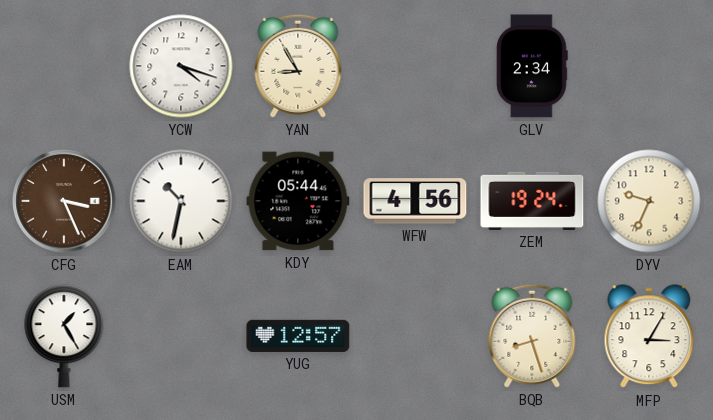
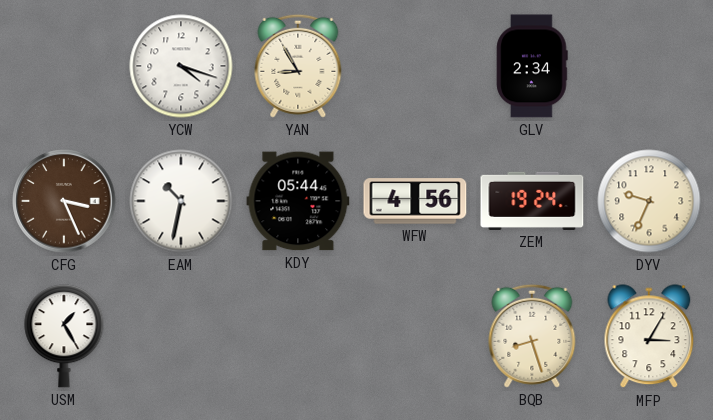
YUG: 12:57 -> none (298, 336)
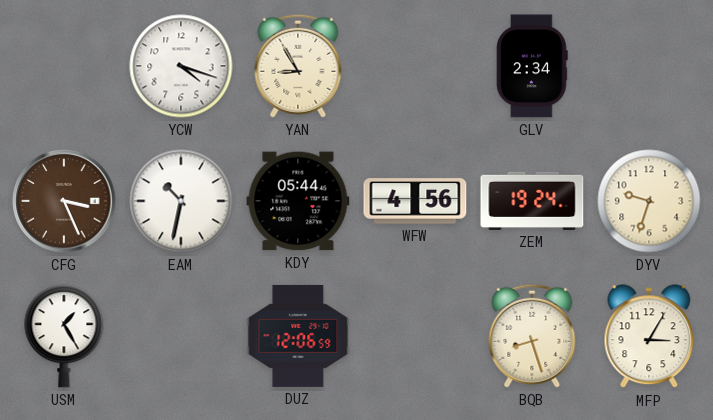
DYV: 9:34 -> 9:33 (649, 201)
DUZ: none -> 12:06 (298, 336)
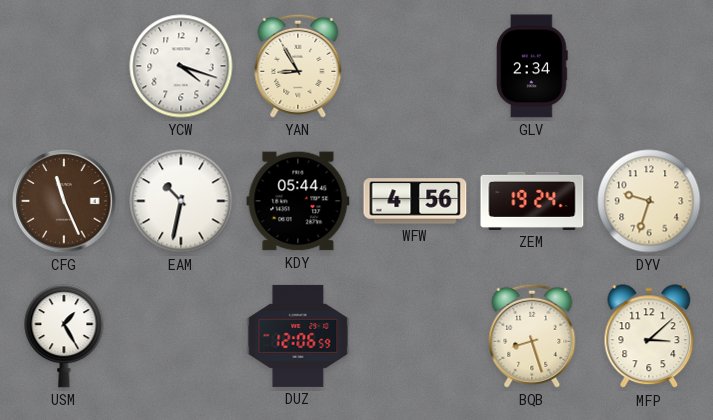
CFG: 3:26 -> 11:26 (64, 201)
MFP: 3:05 -> 3:08 (649, 337)
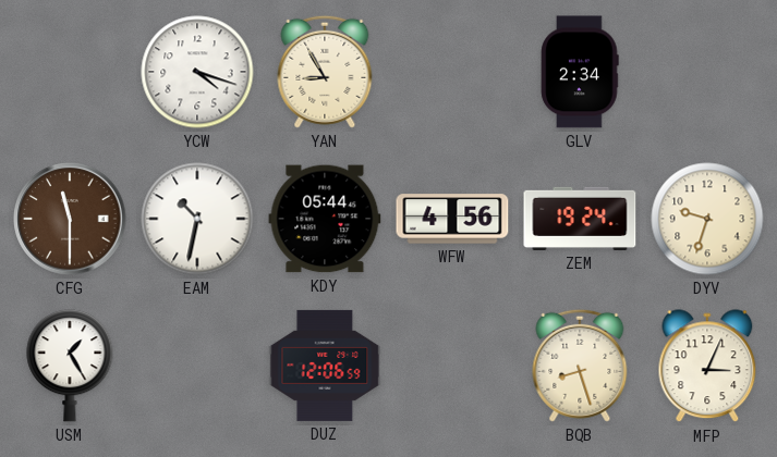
CFG: 11:26 -> 11:30 (70, 219)
MFP: 3:08 -> 3:04 (707, 367)
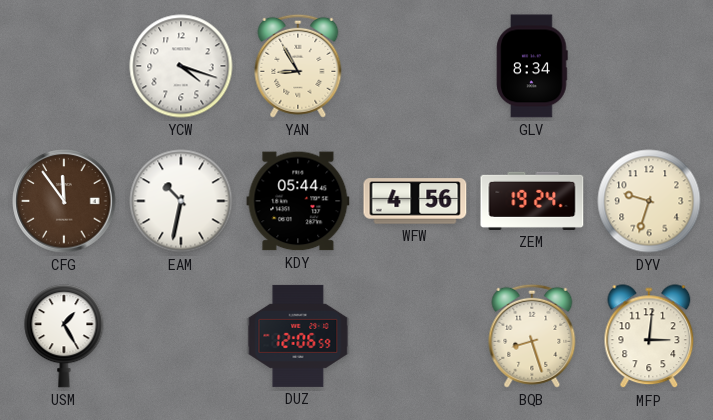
GLV: 2:34 -> 8:34 (532, 66)
CFG: 11:30 -> 11:54 (64, 201)
MFP: 3:04 -> 3:01 (649, 337)
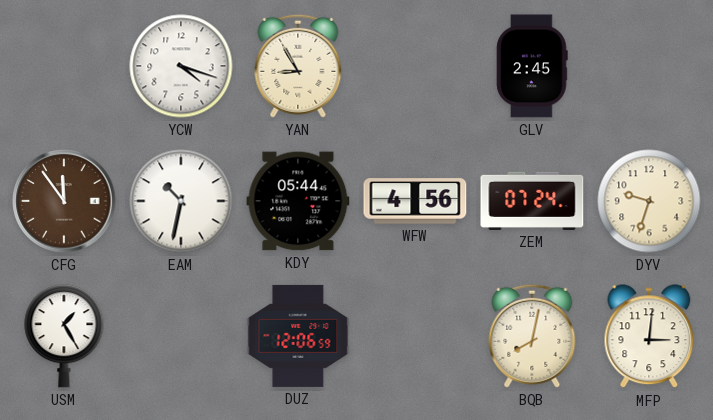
GLV: 8:34 -> 2:45 (532, 66)
ZEM: 19:24 -> 07:24 (532, 201)
BQB: 8:27 -> 8:02 (532, 336)
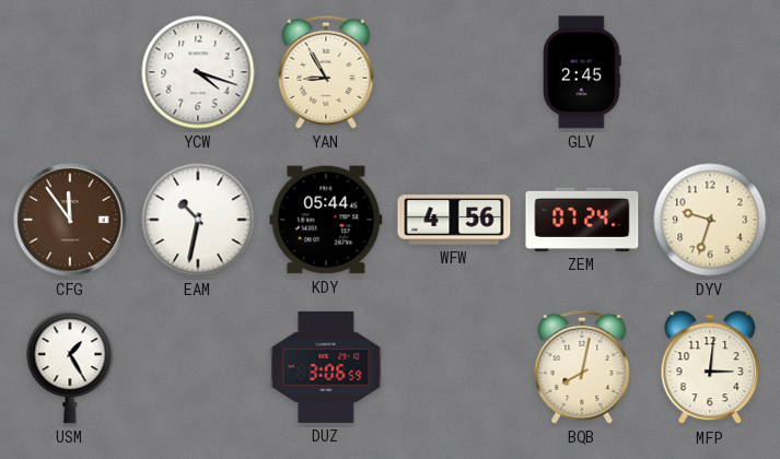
DUZ: 12:06 -> 3:06 (326, 367)
